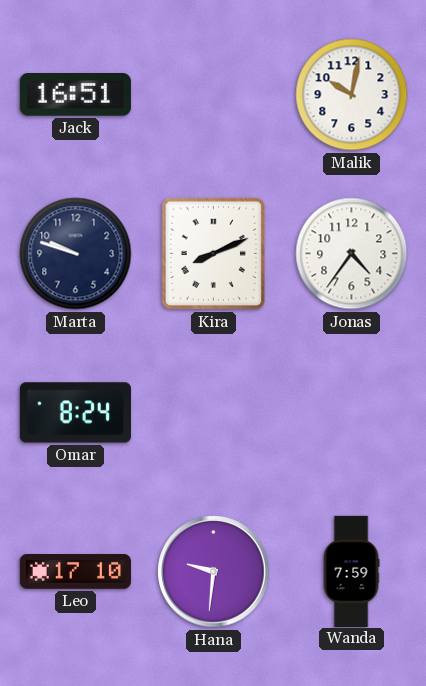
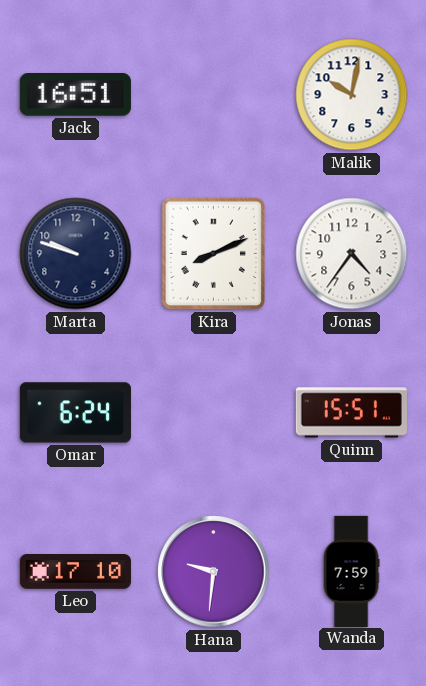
Omar: 8:24 -> 6:24 (75, 413)
Quinn: none -> 15:51 (351, 413)
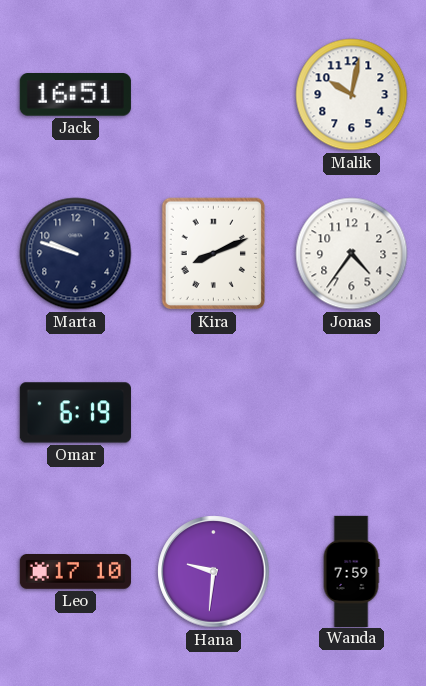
Omar: 6:24 -> 6:19 (75, 413)
Quinn: 15:51 -> none (351, 413)
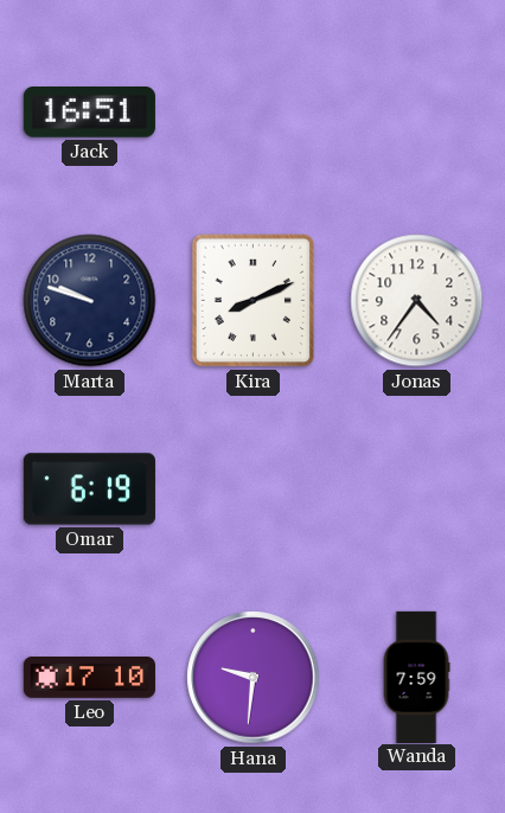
Malik: 10:02 -> none (352, 95)
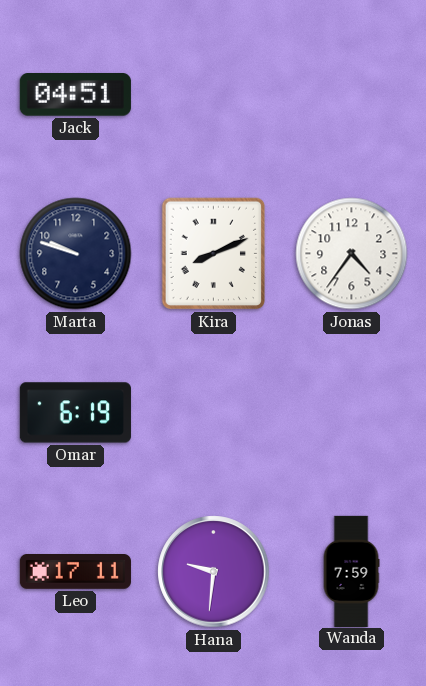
Jack: 16:51 -> 04:51 (75, 95)
Leo: 17:10 -> 17:11 (75, 572)
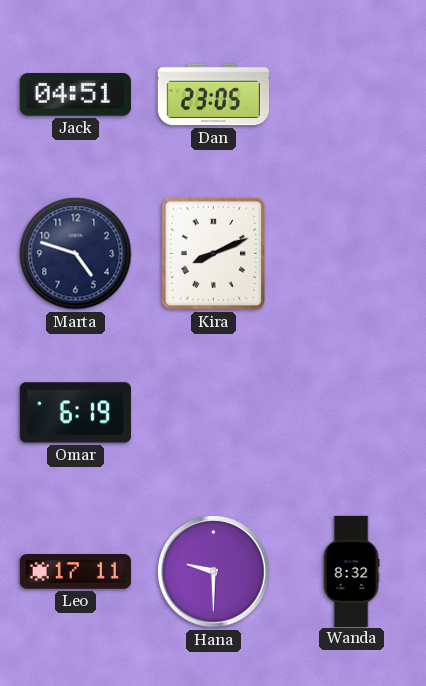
Dan: none -> 23:05 (213, 95)
Marta: 9:48 -> 4:48 (76, 254)
Jonas: 4:36 -> none (352, 254)
Hana: 9:31 -> 9:30 (214, 572)
Wanda: 7:59 -> 8:32 (351, 571)
